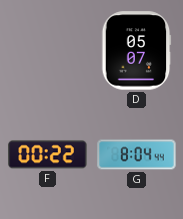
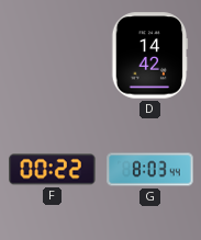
D: 05:07 -> 14:42 (149, 56)
G: 8:04 -> 8:03 (150, 170)
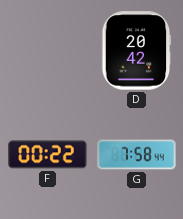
D: 14:42 -> 20:42 (136, 51)
G: 8:03 -> 7:58 (137, 155)
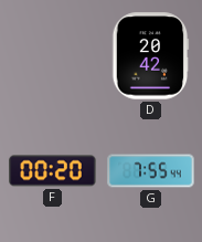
F: 00:22 -> 00:20 (53, 171)
G: 7:58 -> 7:55 (151, 171)
